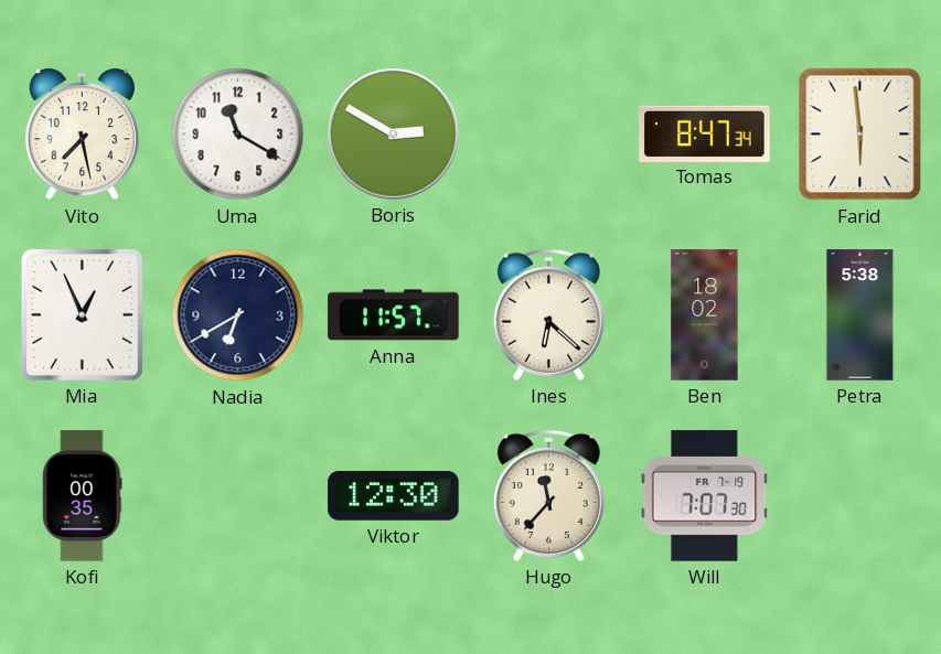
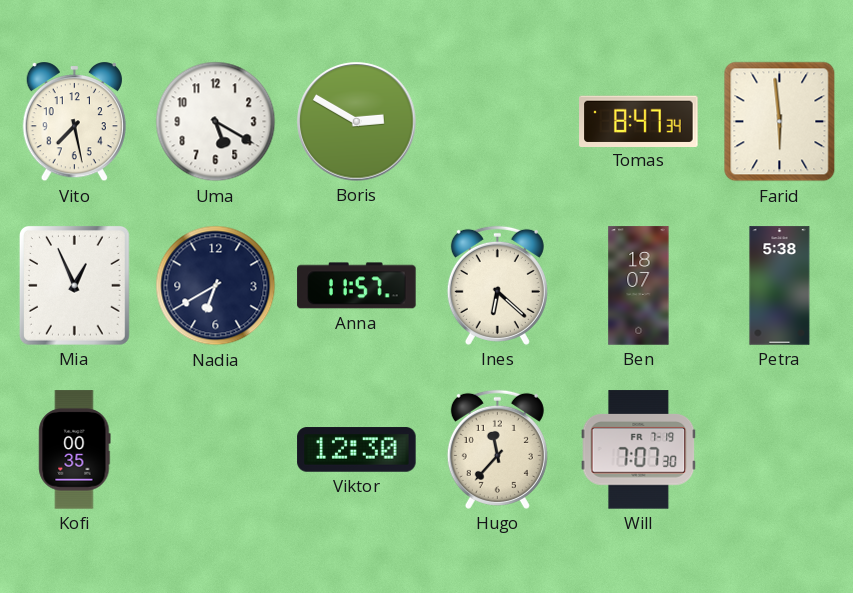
Uma: 11:20 -> 5:20 (216, 122)
Ben: 18:02 -> 18:07 (639, 286)
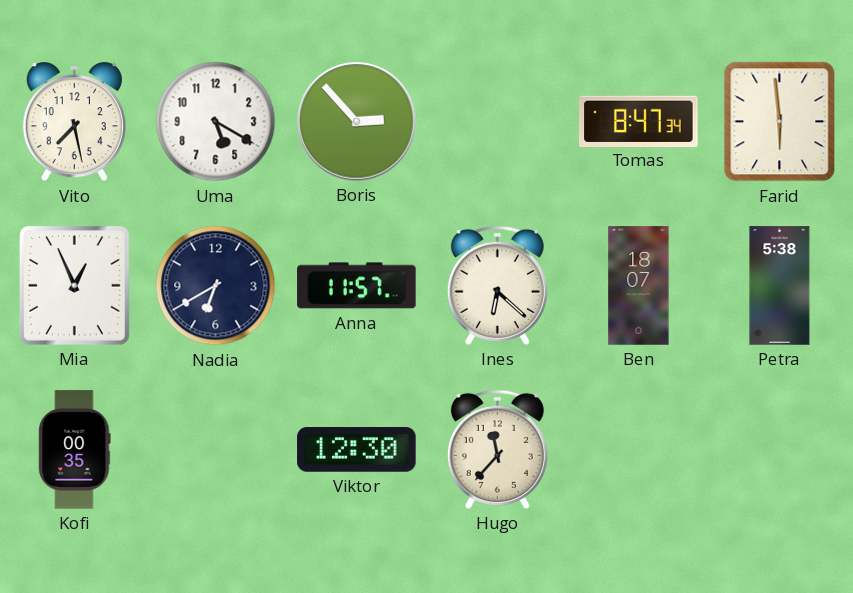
Boris: 2:50 -> 2:53 (357, 122)
Will: 7:07 -> none (639, 450)
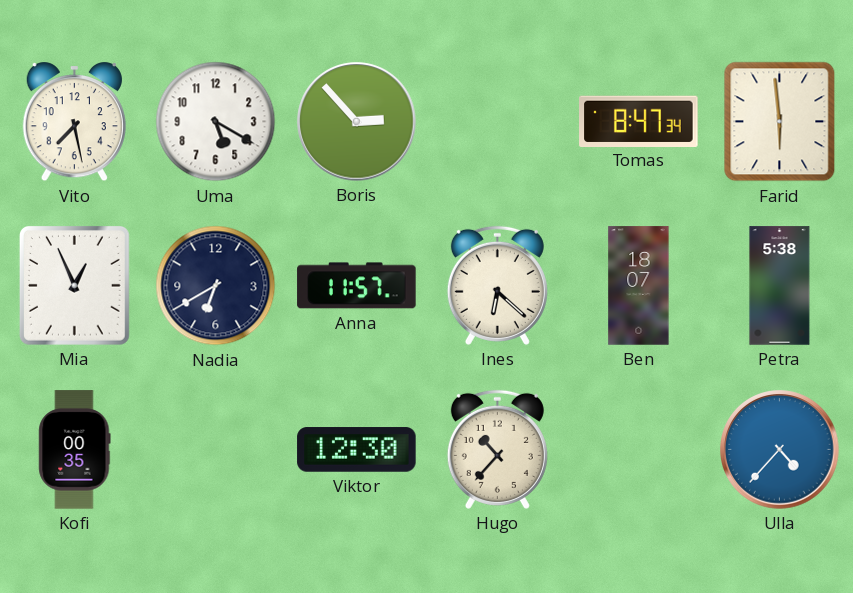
Hugo: 11:37 -> 10:37 (497, 449)
Ulla: none -> 4:37 (780, 450)
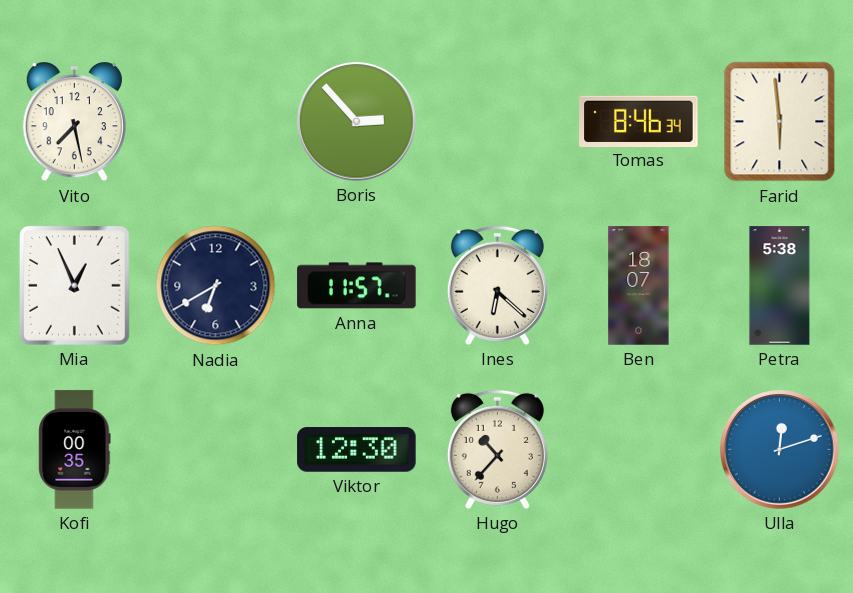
Uma: 5:20 -> none (216, 122)
Tomas: 8:47 -> 8:46 (639, 121)
Ulla: 4:37 -> 12:12 (780, 450)
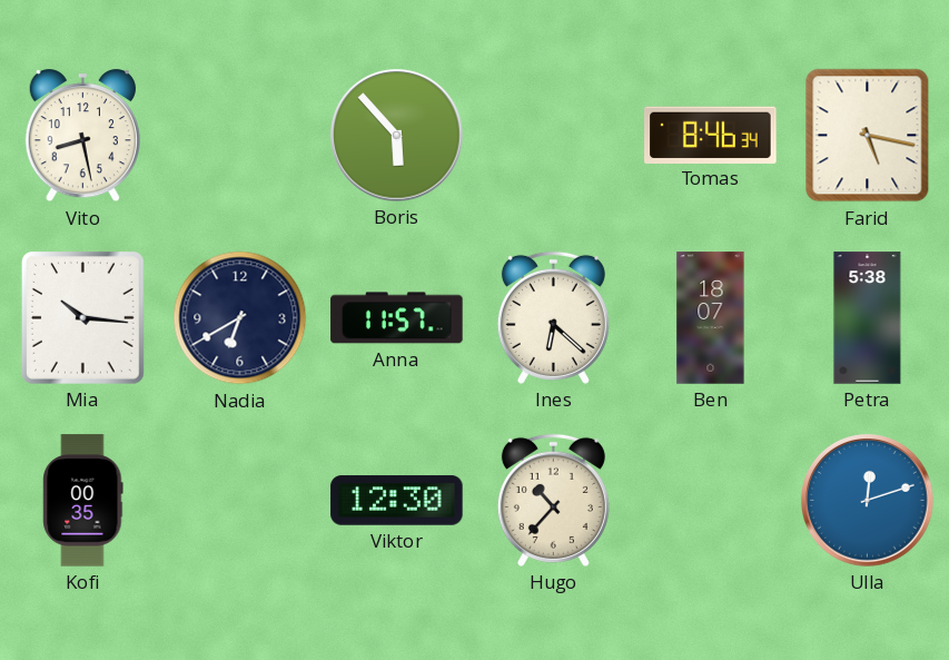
Vito: 7:28 -> 8:28 (82, 136)
Boris: 2:53 -> 5:53 (397, 136)
Farid: 5:59 -> 5:17 (868, 136)
Mia: 12:56 -> 10:16 (82, 317)
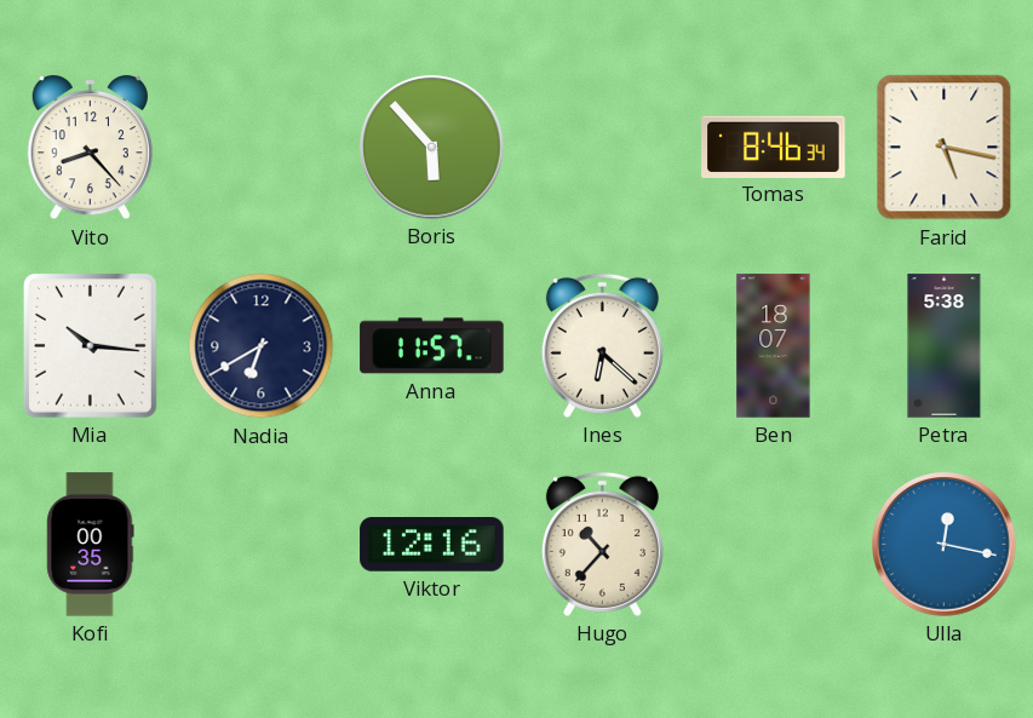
Vito: 8:28 -> 8:23 (90, 148)
Viktor: 12:30 -> 12:16 (432, 545)
Ulla: 12:12 -> 12:17 (945, 545)
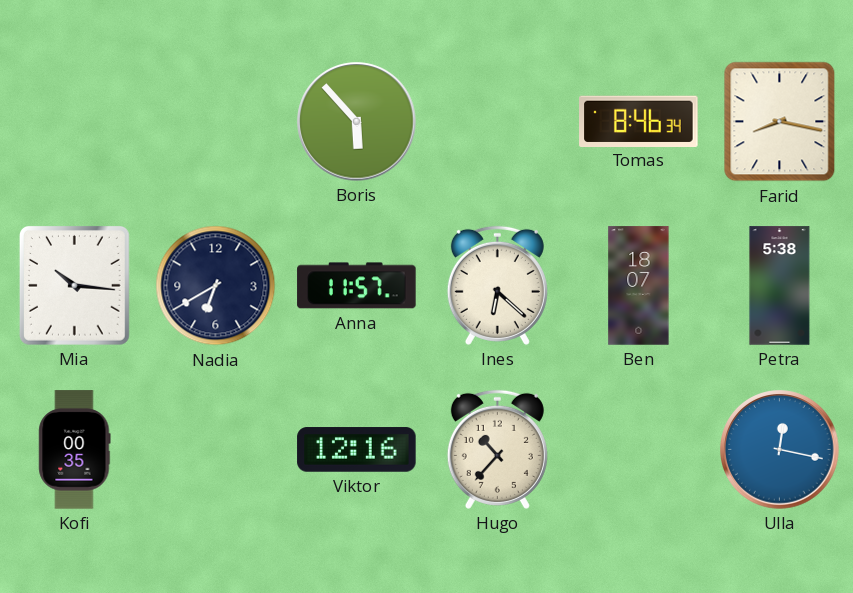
Vito: 8:23 -> none (90, 148)
Farid: 5:17 -> 8:17 (780, 122)
